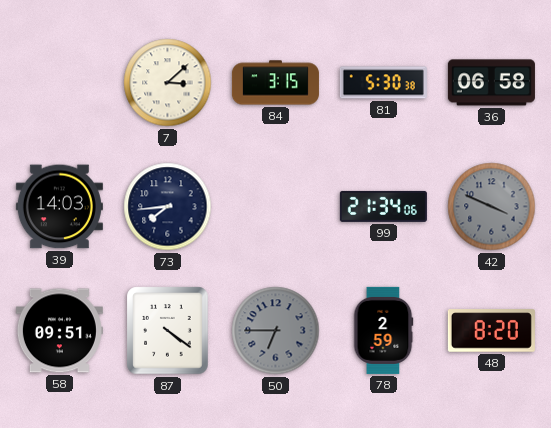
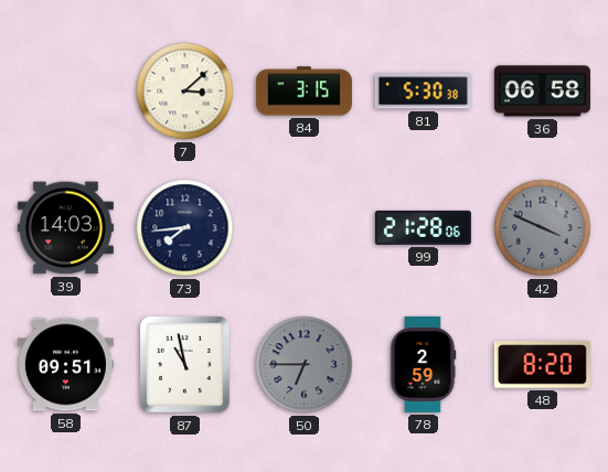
99: 21:34 -> 21:28 (423, 227)
87: 4:21 -> 10:58 (185, 365)
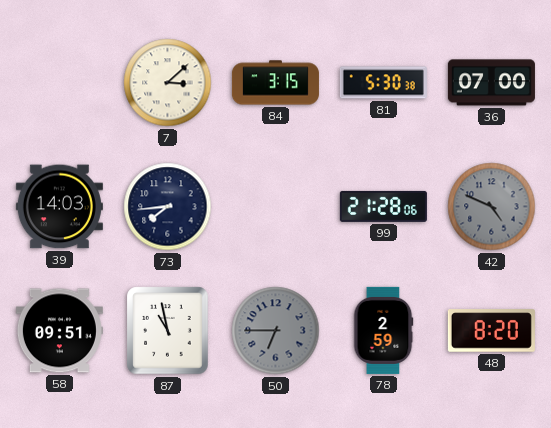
36: 06:58 -> 07:00 (491, 83)
42: 3:49 -> 4:49 (492, 207)
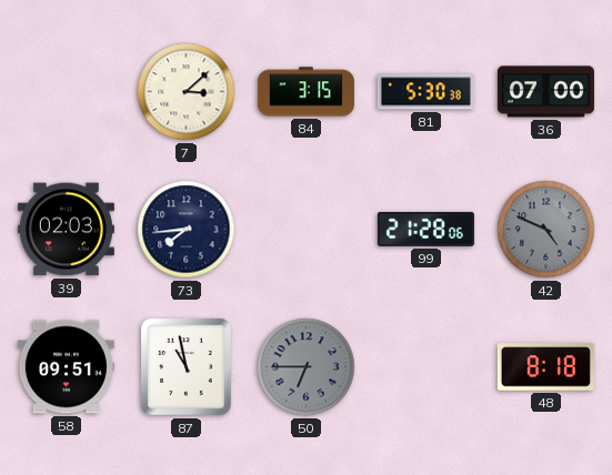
39: 14:03 -> 02:03 (66, 230)
78: 2:59 -> none (383, 330)
48: 8:20 -> 8:18 (545, 367)
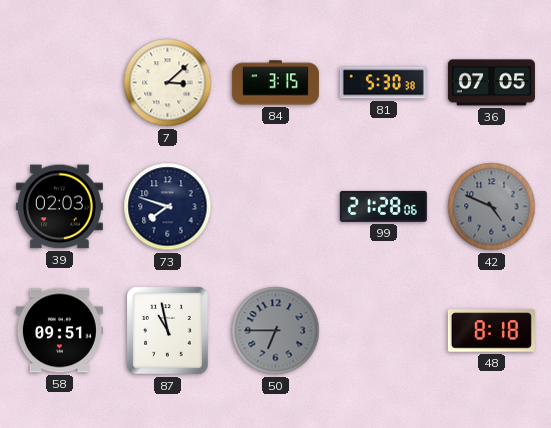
36: 07:00 -> 07:05 (491, 83)
73: 7:44 -> 7:48 (168, 207)
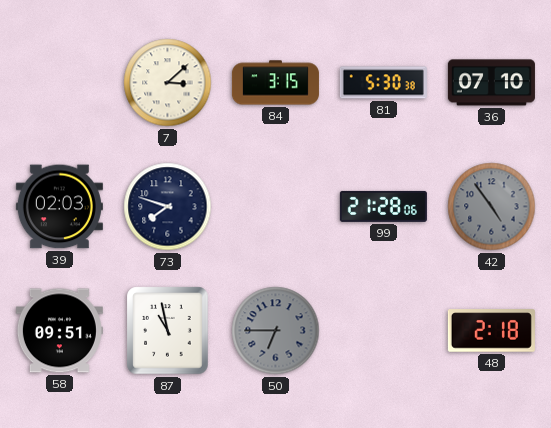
36: 07:05 -> 07:10 (491, 83)
42: 4:49 -> 4:54 (492, 207)
48: 8:18 -> 2:18 (491, 331)
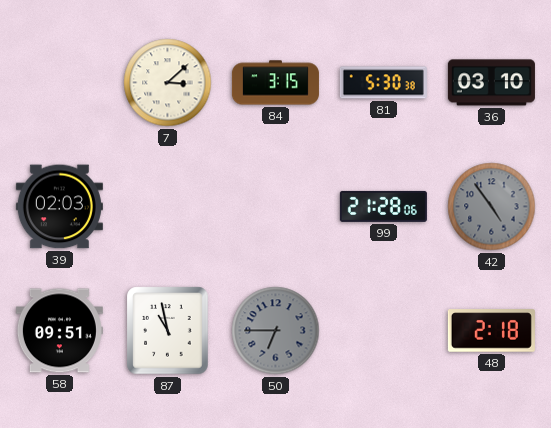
36: 07:10 -> 03:10 (491, 83)
73: 7:48 -> none (168, 207)
